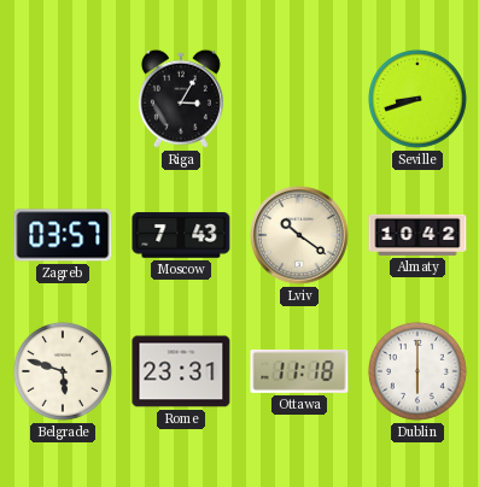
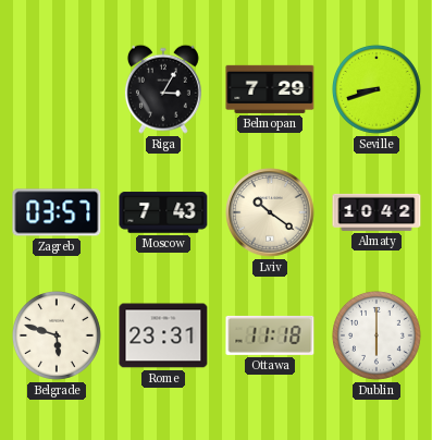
Belmopan: none -> 7:29 (270, 89)
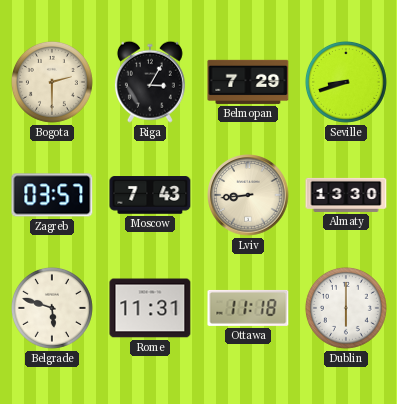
Bogota: none -> 2:30 (52, 82)
Lviv: 10:21 -> 8:44 (248, 195)
Almaty: 10:42 -> 13:30 (346, 195)
Rome: 23:31 -> 11:31 (150, 308)
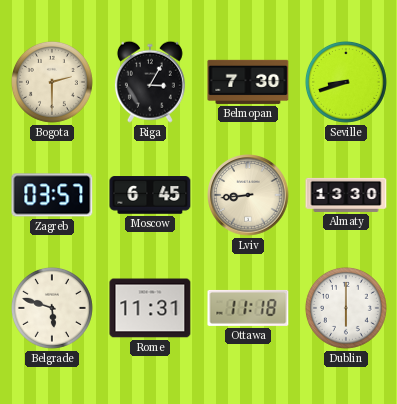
Belmopan: 7:29 -> 7:30 (248, 82)
Moscow: 7:43 -> 6:45 (150, 195)
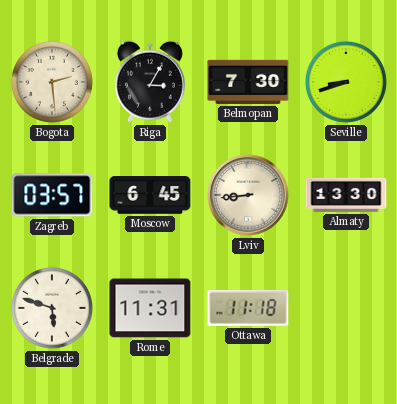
Bogota: 2:30 -> 2:29 (52, 82)
Dublin: 6:00 -> none (346, 308)
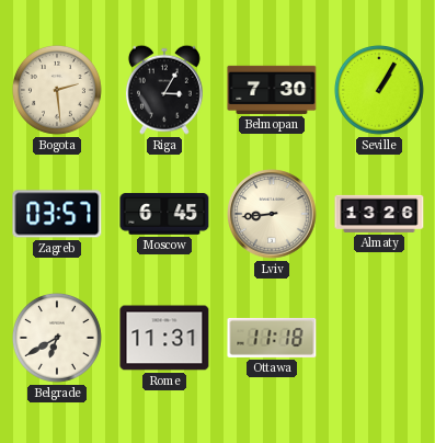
Seville: 8:42 -> 1:05 (379, 90)
Almaty: 13:30 -> 13:26 (379, 214)
Belgrade: 5:48 -> 6:40 (57, 338)
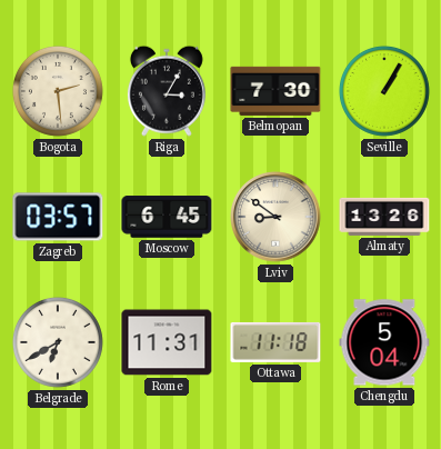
Lviv: 8:44 -> 8:51 (275, 217)
Chengdu: none -> 5:04 (384, 342)
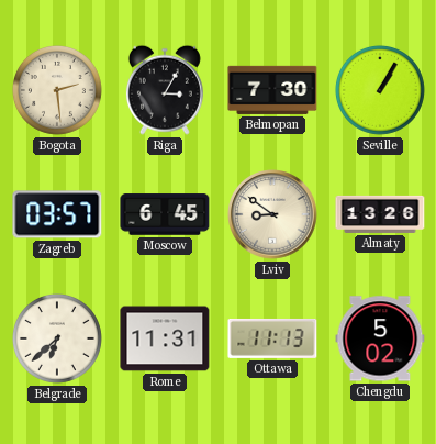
Belgrade: 6:40 -> 6:38 (57, 338)
Ottawa: 11:18 -> 11:13 (272, 338)
Chengdu: 5:04 -> 5:02 (380, 338)
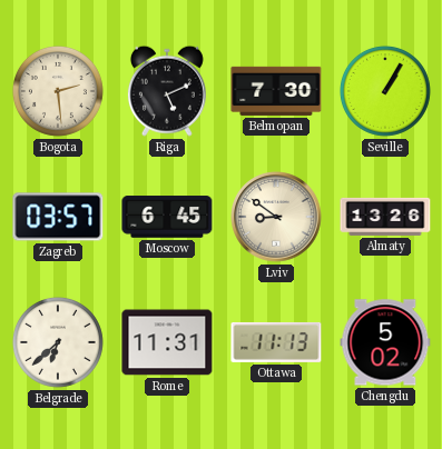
Riga: 3:05 -> 5:11 (167, 91)
